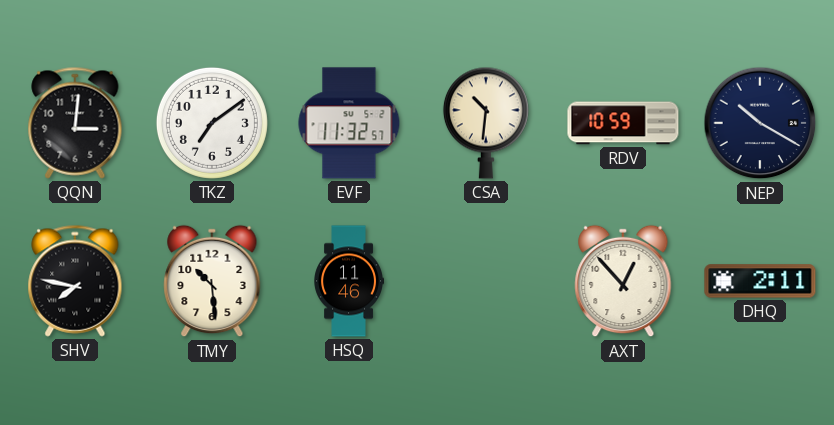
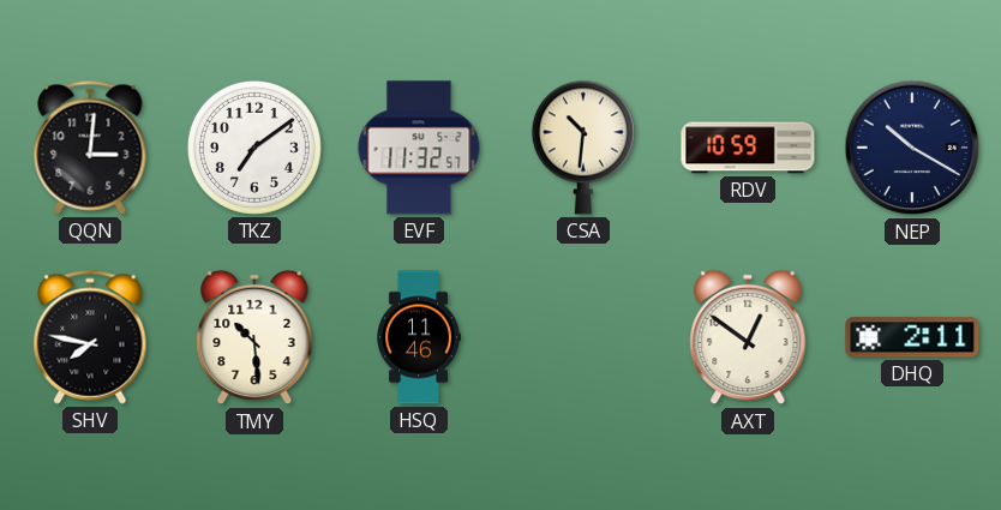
AXT: 12:53 -> 12:51 (748, 337)
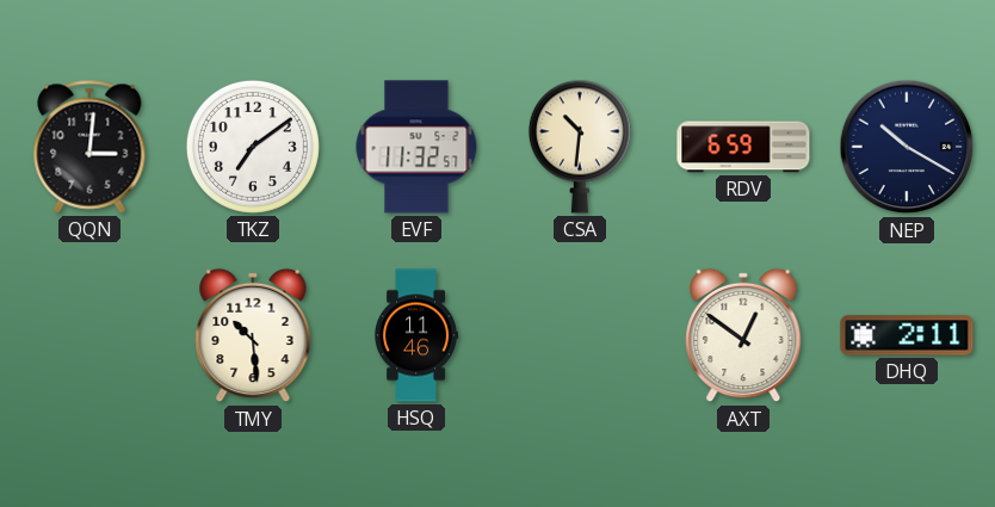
RDV: 10:59 -> 6:59 (743, 147)
SHV: 7:47 -> none (90, 337)
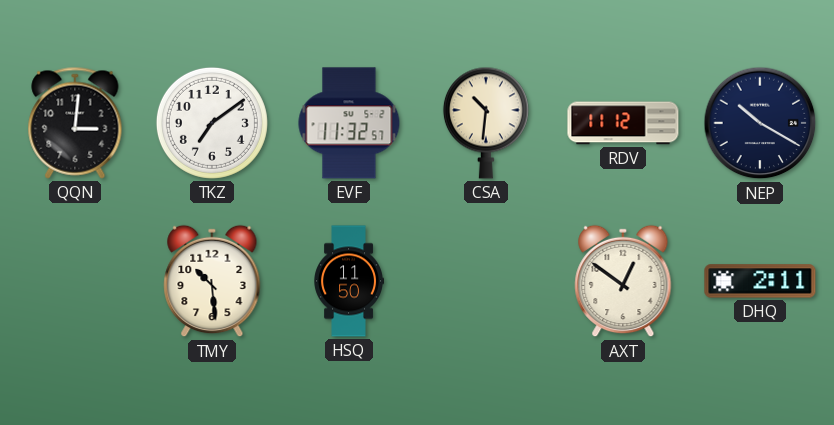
RDV: 6:59 -> 11:12 (623, 123)
HSQ: 11:46 -> 11:50 (348, 281)
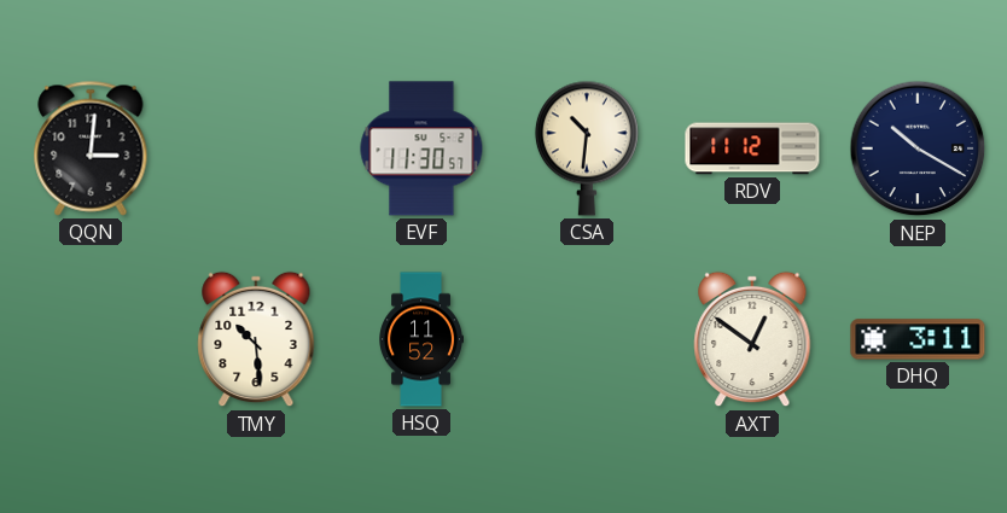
TKZ: 7:09 -> none (212, 123)
EVF: 11:32 -> 11:30 (421, 148)
HSQ: 11:50 -> 11:52 (420, 339)
DHQ: 2:11 -> 3:11 (918, 339)
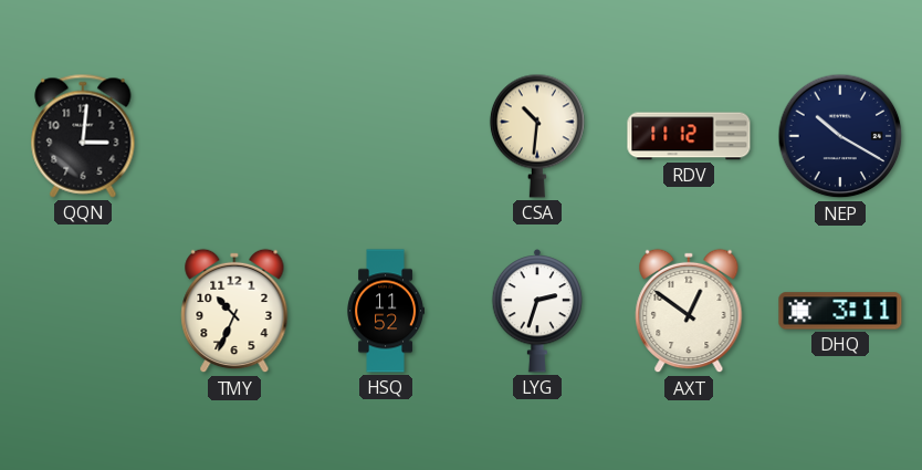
EVF: 11:30 -> none (421, 148)
TMY: 10:29 -> 10:34 (234, 311)
LYG: none -> 2:33 (537, 311)
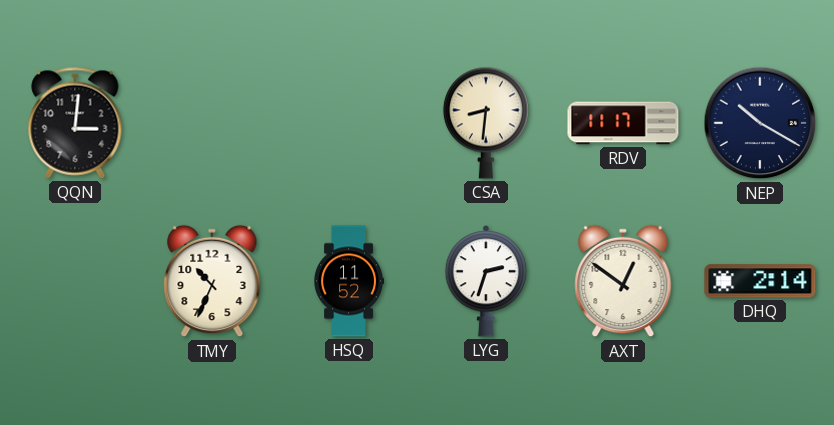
CSA: 10:31 -> 8:31 (486, 123)
RDV: 11:12 -> 11:17 (623, 123)
DHQ: 3:11 -> 2:14 (760, 281)
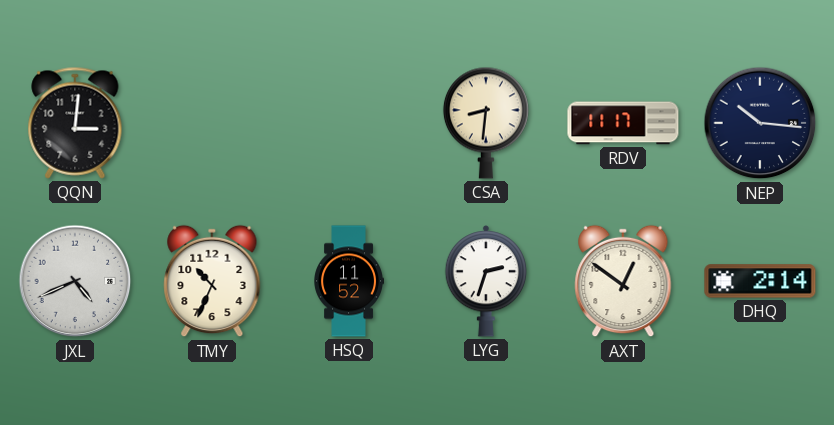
NEP: 10:20 -> 10:16 (760, 123)
JXL: none -> 4:41 (75, 281)
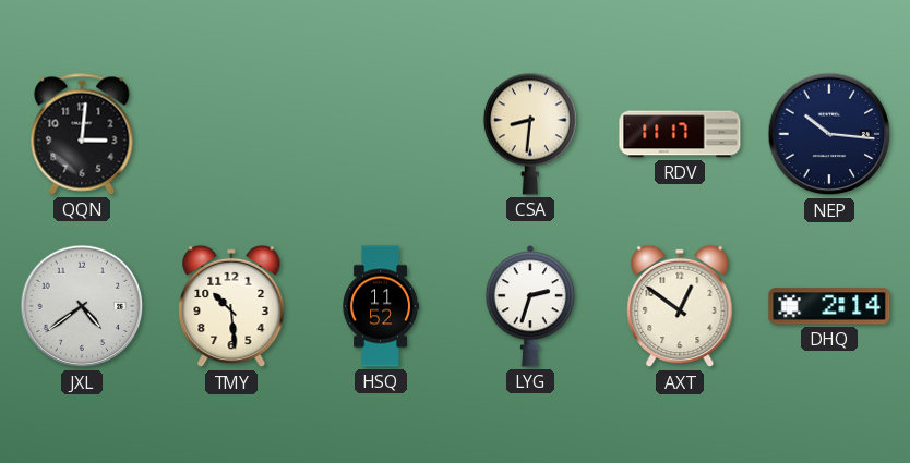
JXL: 4:41 -> 4:39 (82, 306)
TMY: 10:34 -> 10:29 (231, 306)
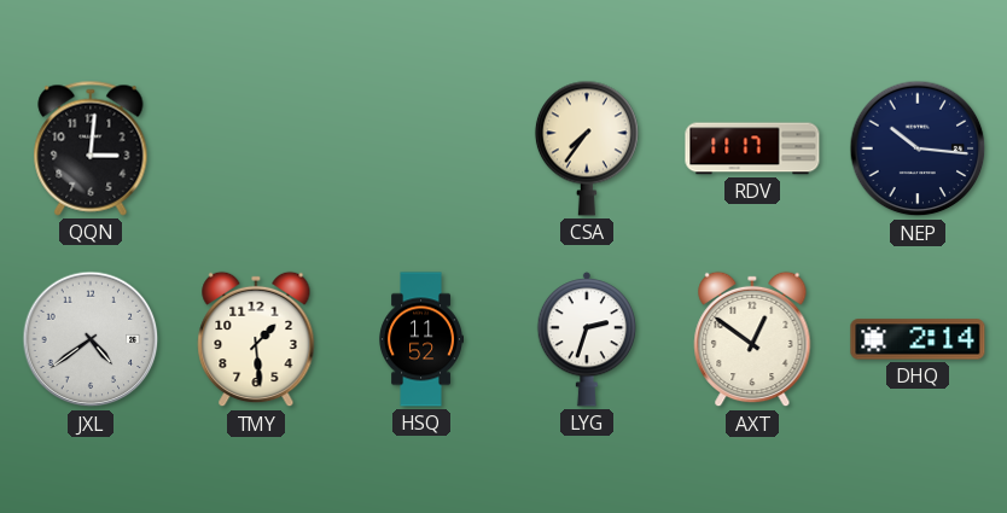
CSA: 8:31 -> 7:36 (587, 148)
TMY: 10:29 -> 1:29 (256, 339)
